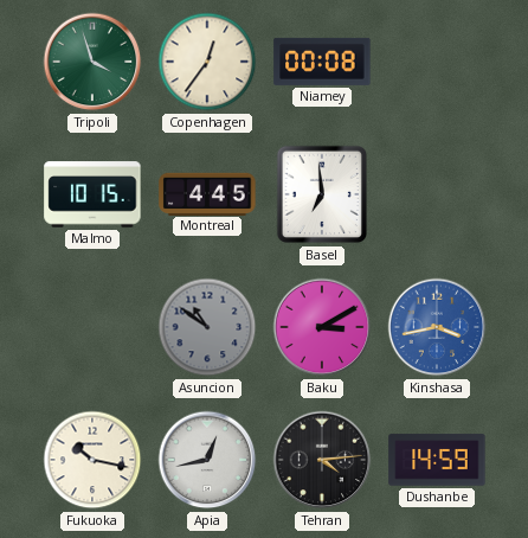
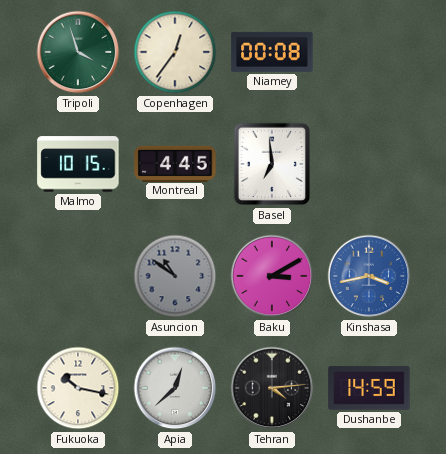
Apia: 12:43 -> 12:38 (175, 388)
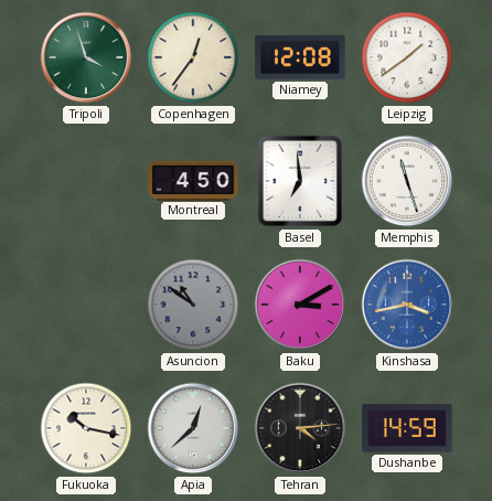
Niamey: 00:08 -> 12:08 (300, 57)
Leipzig: none -> 1:39 (407, 57)
Malmo: 10:15 -> none (78, 164)
Montreal: 4:45 -> 4:50 (193, 180)
Memphis: none -> 11:27 (407, 181)
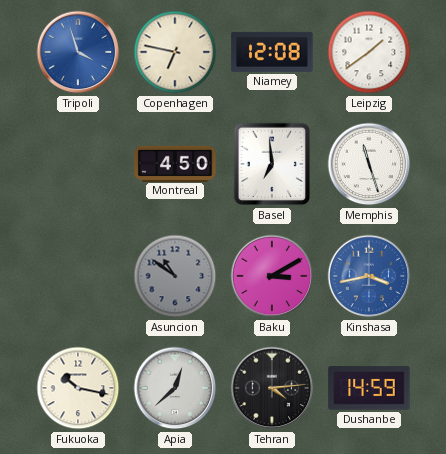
Tripoli dial: green -> blue (78, 52)
Copenhagen: 12:36 -> 6:47 (175, 52)
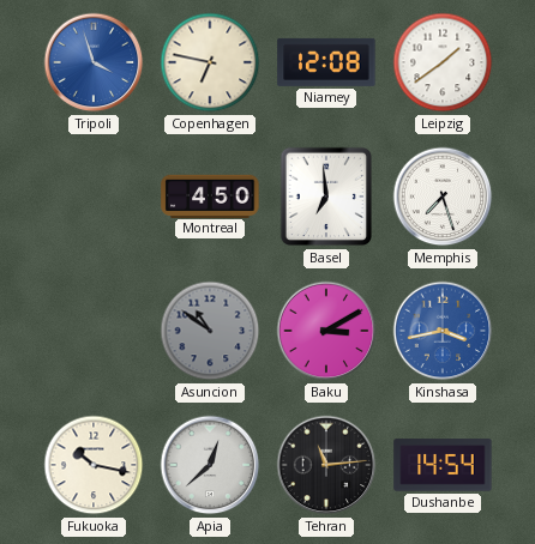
Memphis: 11:27 -> 7:27 (443, 197)
Tehran: 4:14 -> 11:14 (326, 465)
Dushanbe: 14:59 -> 14:54 (443, 465)
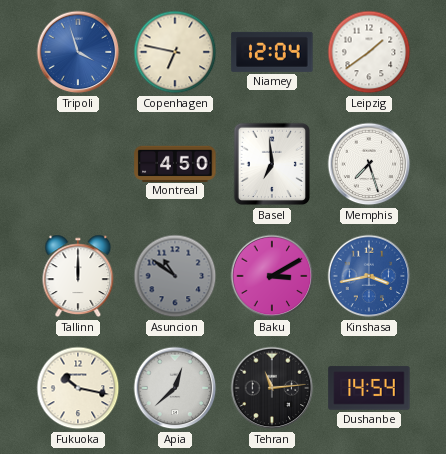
Niamey: 12:08 -> 12:04 (272, 52)
Tallinn: none -> 12:00 (78, 276)
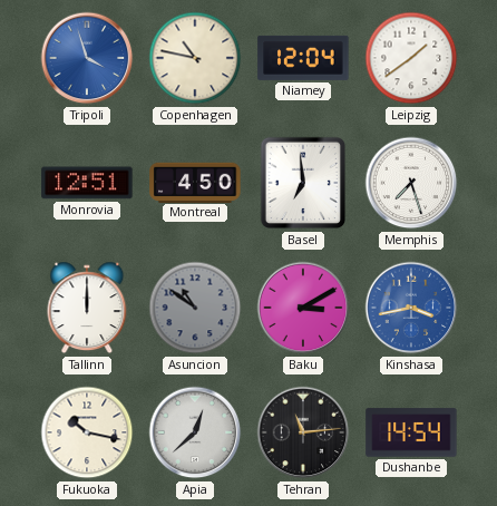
Copenhagen: 6:47 -> 10:47 (195, 58)
Monrovia: none -> 12:51 (87, 183)
